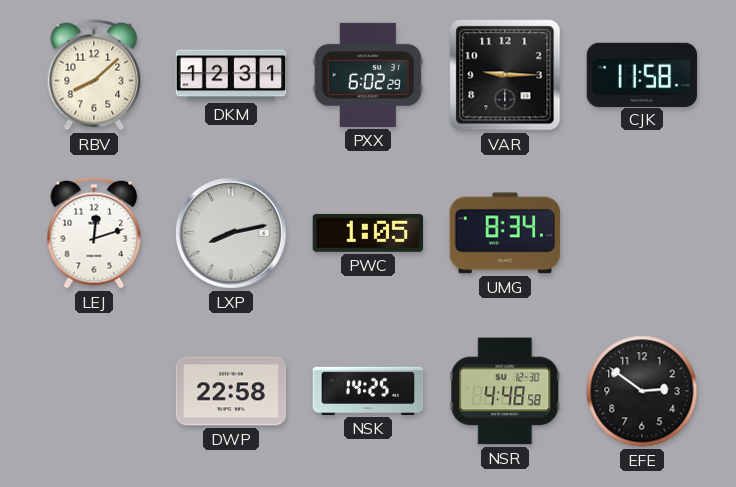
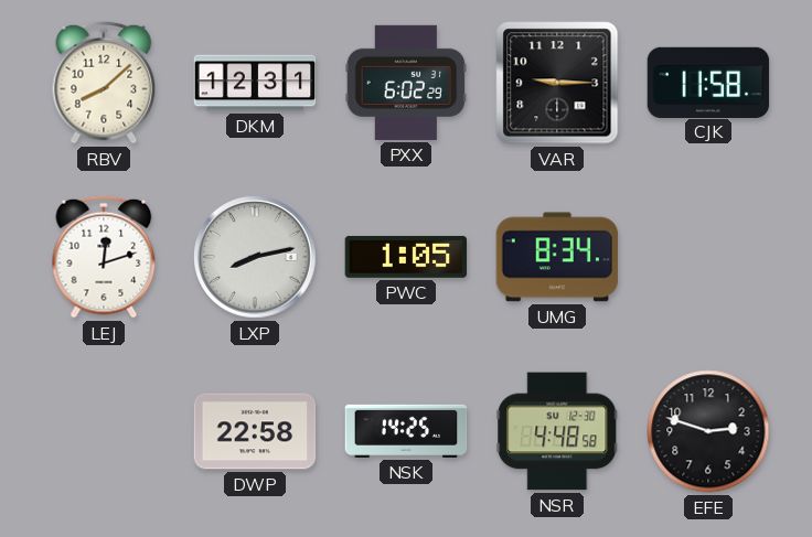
EFE: 2:51 -> 2:48 (708, 431)
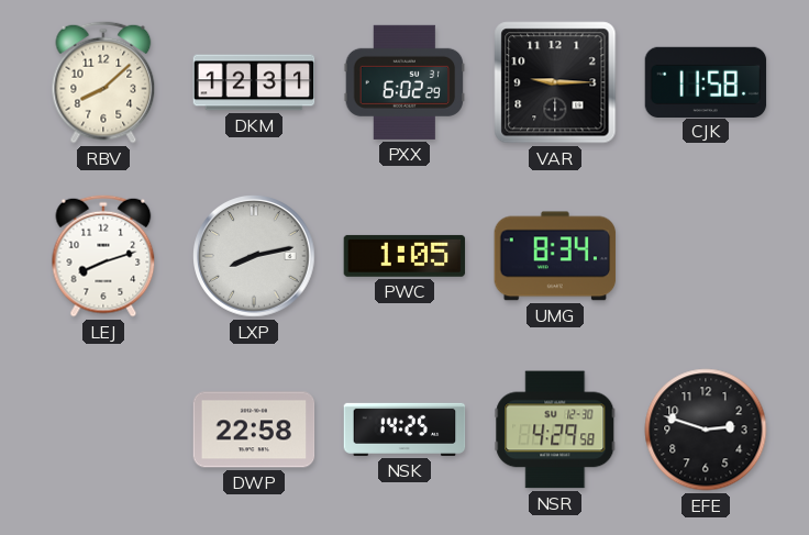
LEJ: 12:12 -> 8:12 (103, 256)
NSR: 4:48 -> 4:29 (555, 430)
